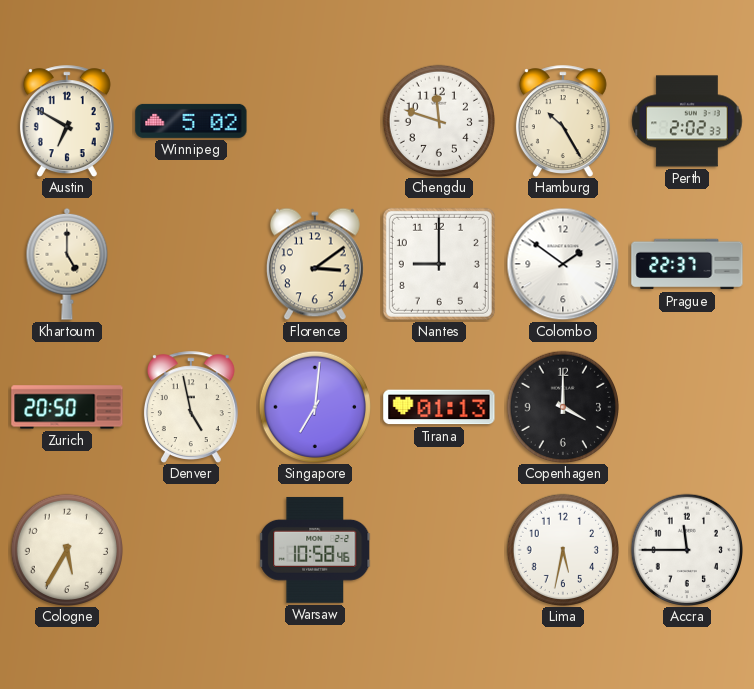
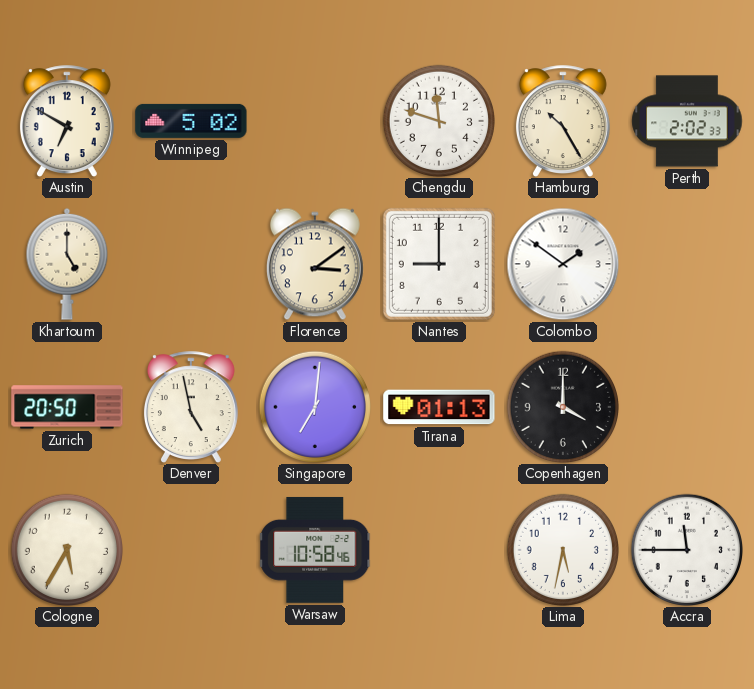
Prague: 22:37 -> none (687, 264)
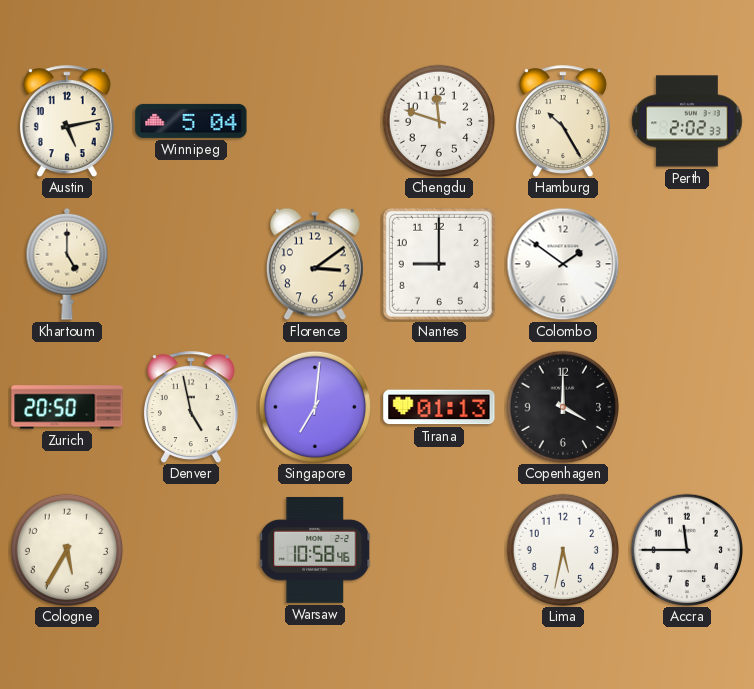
Austin: 6:50 -> 5:13 (67, 121)
Winnipeg: 5:02 -> 5:04 (191, 121)
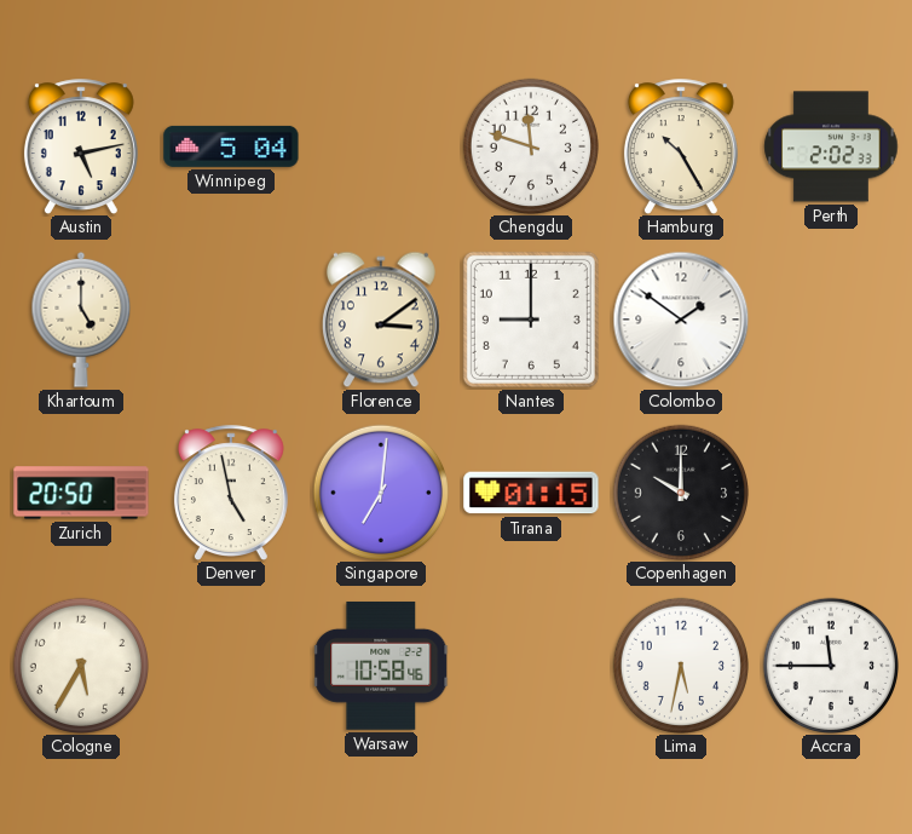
Tirana: 01:13 -> 01:15 (531, 493)
Copenhagen: 4:00 -> 10:00 (680, 491)
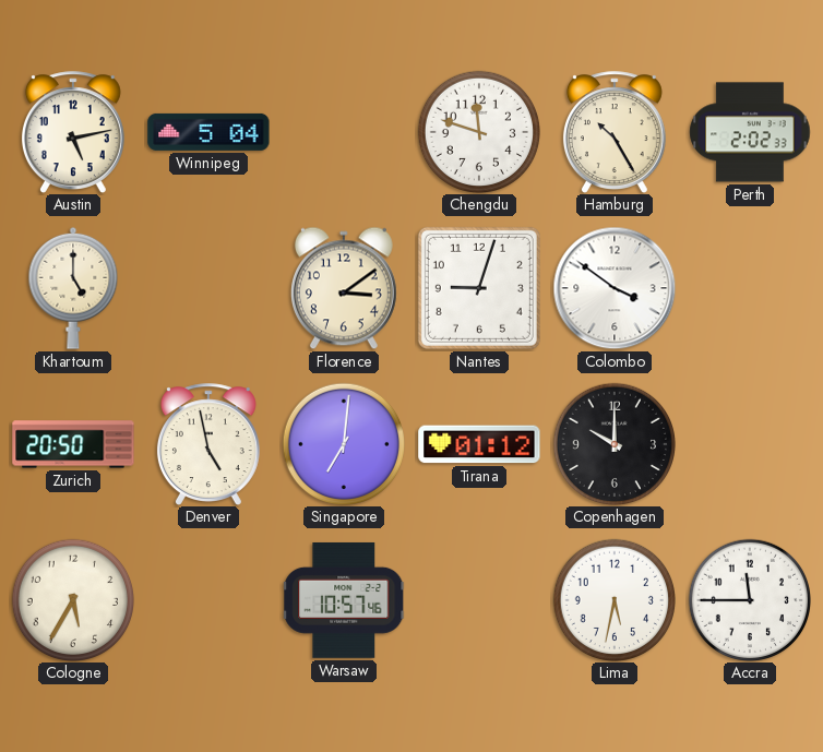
Nantes: 9:00 -> 9:03 (479, 288)
Colombo: 1:51 -> 3:51 (615, 288)
Tirana: 01:15 -> 01:12 (479, 444)
Warsaw: 10:58 -> 10:57 (345, 600)
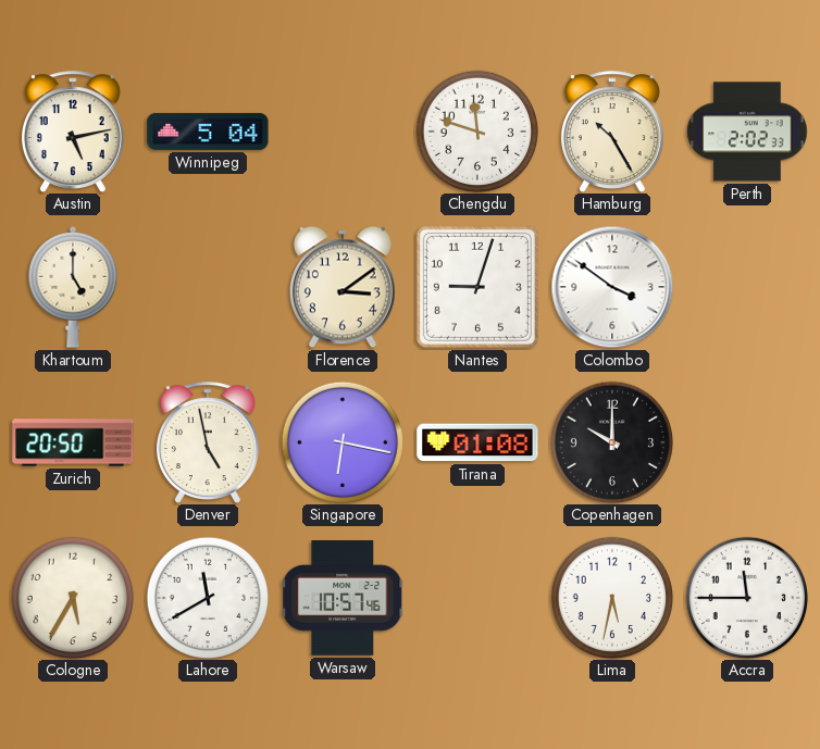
Singapore: 7:01 -> 6:17 (341, 441)
Tirana: 01:12 -> 01:08 (477, 442)
Lahore: none -> 11:40 (207, 597)
